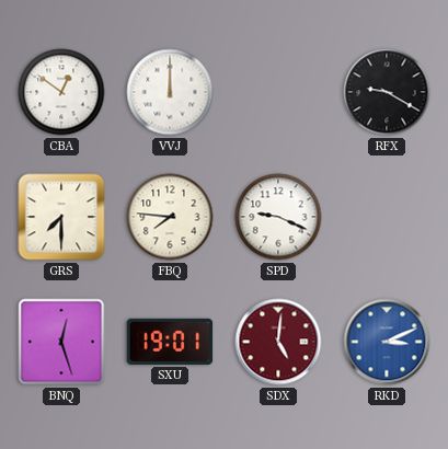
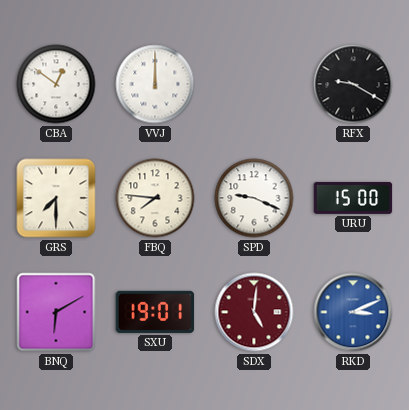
URU: none -> 15:00 (353, 198)
BNQ: 12:27 -> 6:10 (56, 312)
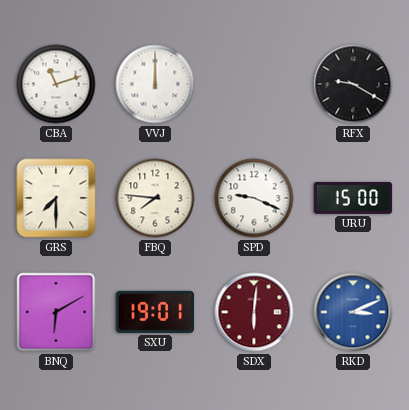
CBA: 12:51 -> 11:12 (56, 84)
SDX: 5:01 -> 6:01 (254, 312)
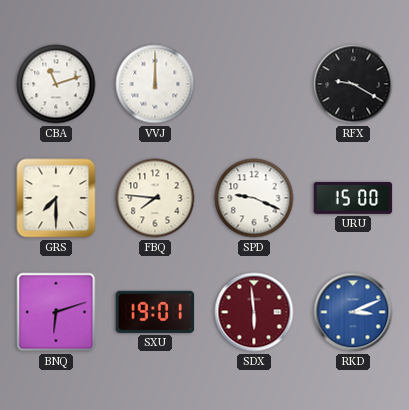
BNQ: 6:10 -> 6:12 (56, 312)
SDX: 6:01 -> 5:59 (254, 312)
